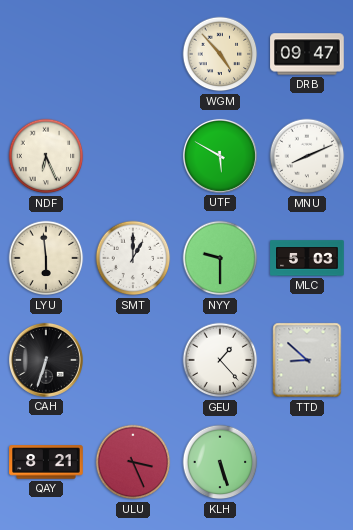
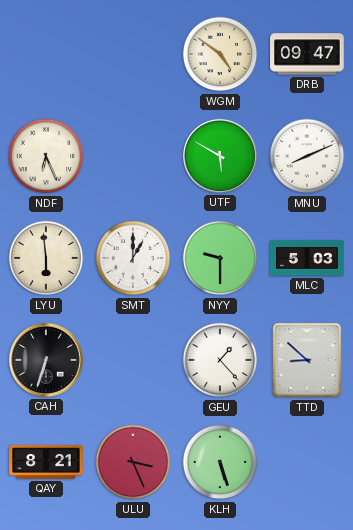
WGM: 4:53 -> 4:51 (220, 54)
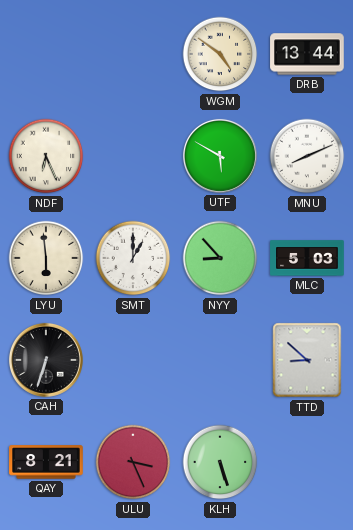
DRB: 09:47 -> 13:44 (307, 54)
NYY: 9:30 -> 8:53 (220, 258)
GEU: 1:23 -> none (220, 360)
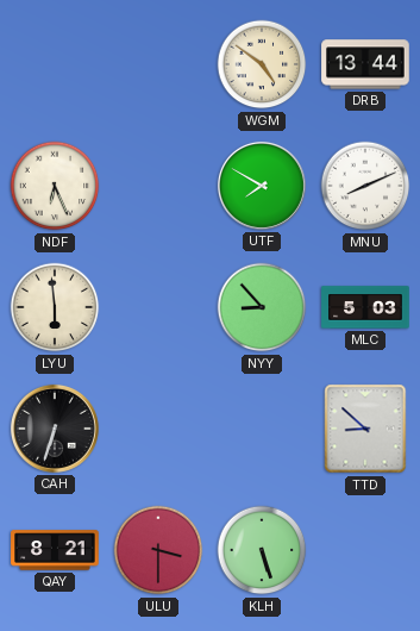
UTF: 5:50 -> 7:50 (262, 186)
SMT: 1:00 -> none (133, 258)
ULU: 3:26 -> 3:30 (158, 550)
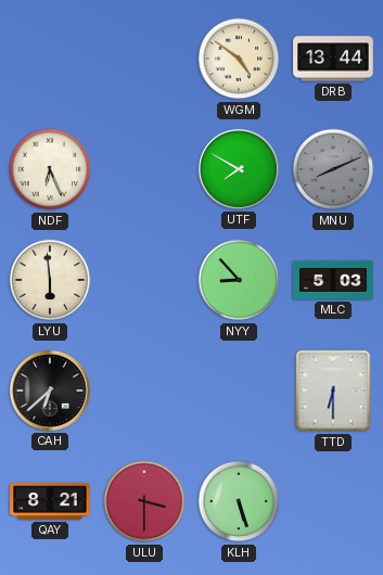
MNU dial: white -> grey (333, 169)
CAH: 6:33 -> 6:38 (50, 391)
TTD: 8:52 -> 6:30 (333, 391)
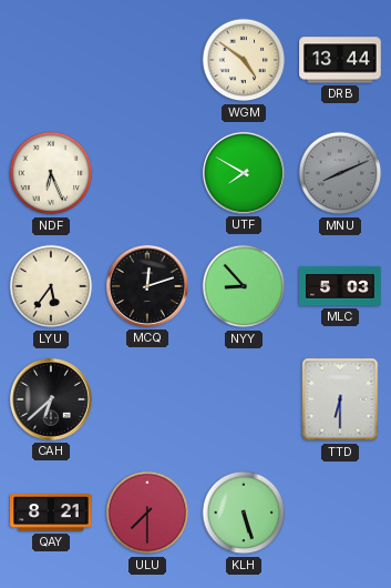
LYU: 5:59 -> 5:36 (51, 286)
MCQ: none -> 12:12 (147, 286)
ULU: 3:30 -> 7:30 (147, 513)
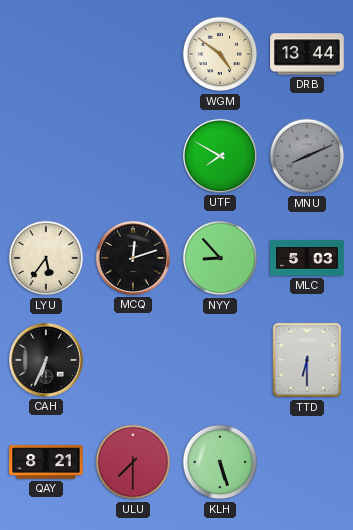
NDF: 6:26 -> none (51, 173)
CAH: 6:38 -> 6:34 (46, 360)
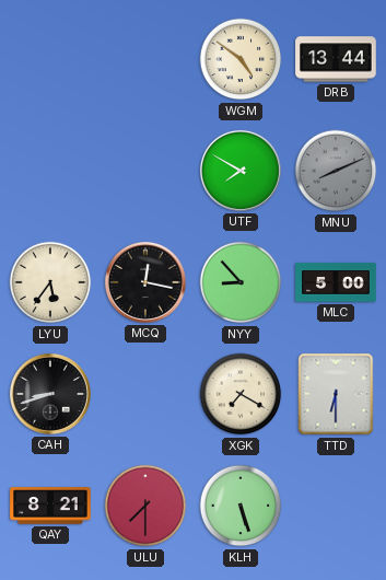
MCQ: 12:12 -> 12:17 (145, 282)
MLC: 5:03 -> 5:00 (336, 282)
CAH: 6:34 -> 8:42 (50, 394)
XGK: none -> 7:20 (241, 394)
